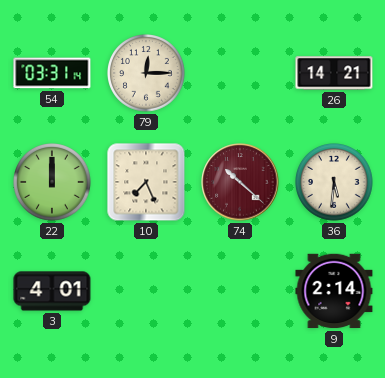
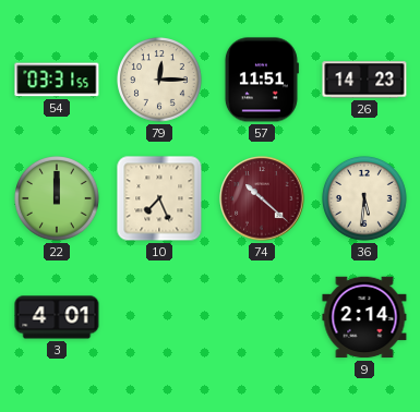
54: 03:31:14 -> 03:31:55 (57, 80)
57: none -> 11:51 (261, 80)
26: 14:21 -> 14:23 (364, 80)
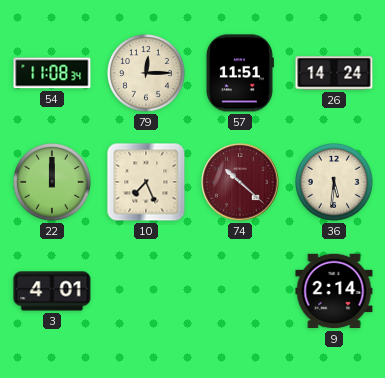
54: 03:31 -> 11:08 (52, 73)
26: 14:23 -> 14:24 (334, 73)
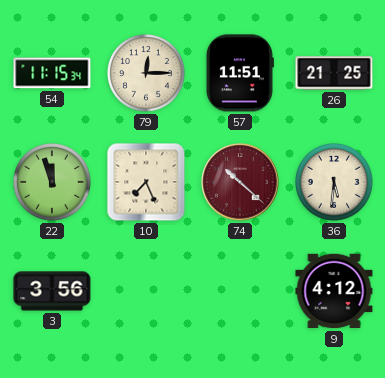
54: 11:08 -> 11:15 (52, 73)
26: 14:24 -> 21:25 (334, 73)
22: 12:00 -> 11:57 (53, 183)
3: 4:01 -> 3:56 (52, 291)
9: 2:14 -> 4:12 (334, 291)
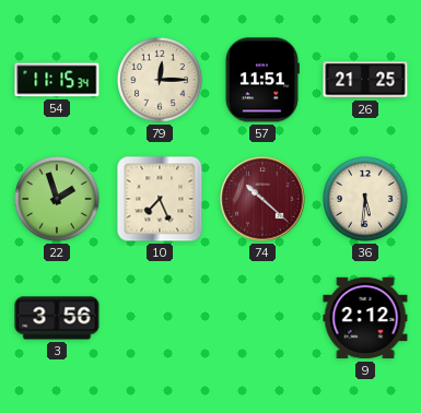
22: 11:57 -> 1:57 (58, 200)
9: 4:12 -> 2:12 (365, 318)
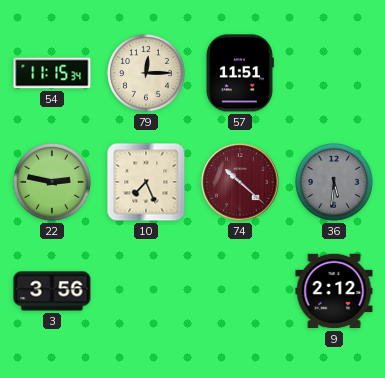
26: 21:25 -> none (365, 80)
22: 1:57 -> 2:47 (53, 183)
36 dial: cream -> grey (335, 183)
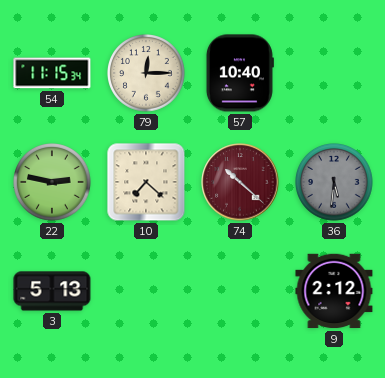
57: 11:51 -> 10:40 (239, 73)
10: 7:26 -> 7:22 (146, 182)
3: 3:56 -> 5:13 (52, 291)
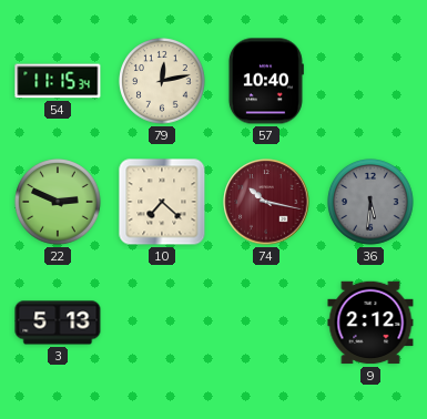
79: 12:15 -> 12:13 (163, 82)
22: 2:47 -> 2:49 (59, 203)
74: 10:22 -> 10:17 (266, 202)
